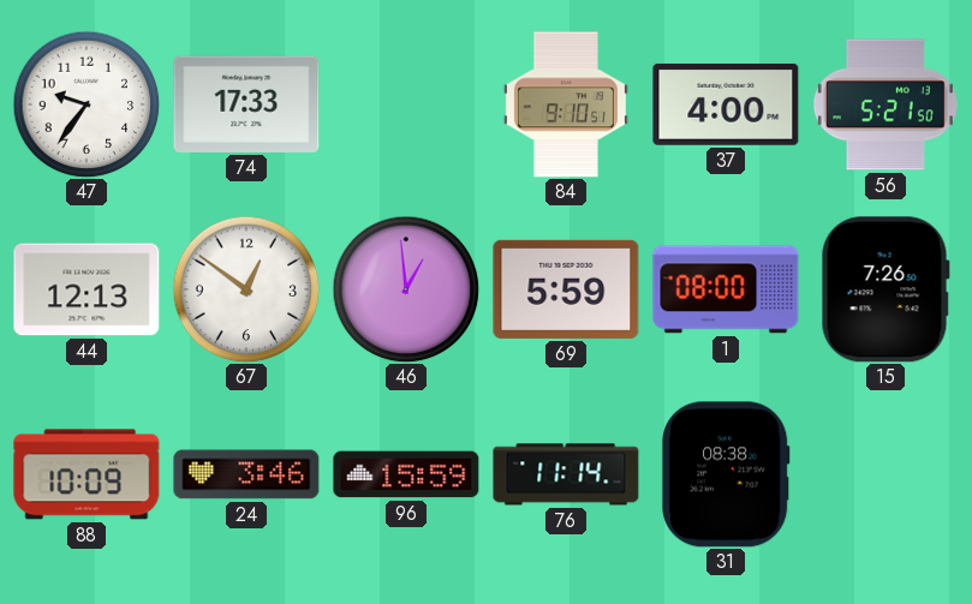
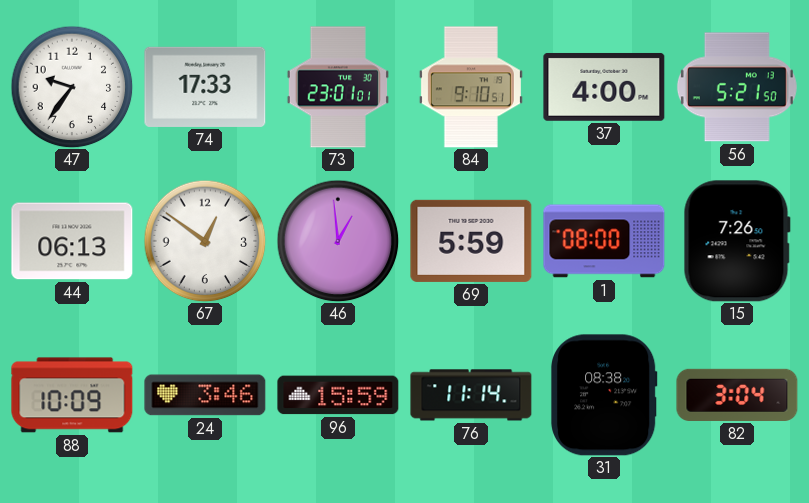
73: none -> 23:01 (338, 87)
44: 12:13 -> 06:13 (72, 241)
82: none -> 3:04 (737, 395)
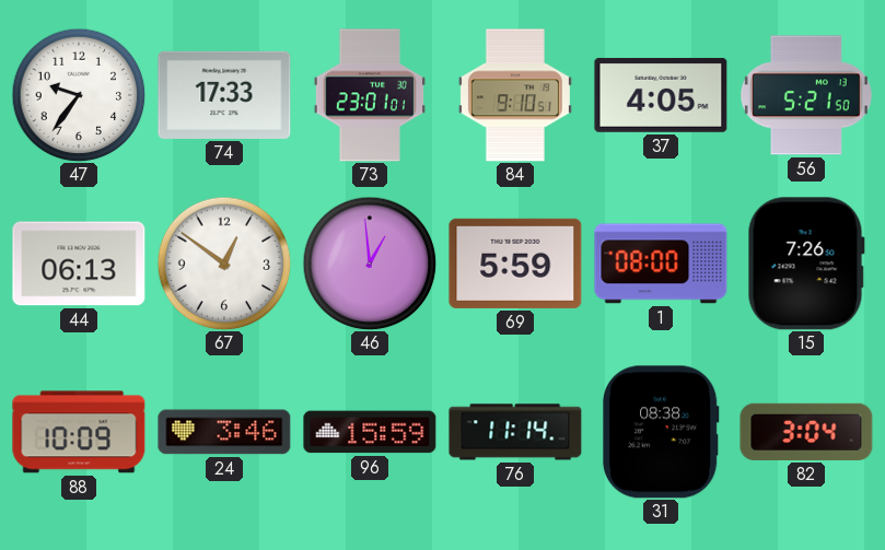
37: 4:00 -> 4:05 (661, 95)
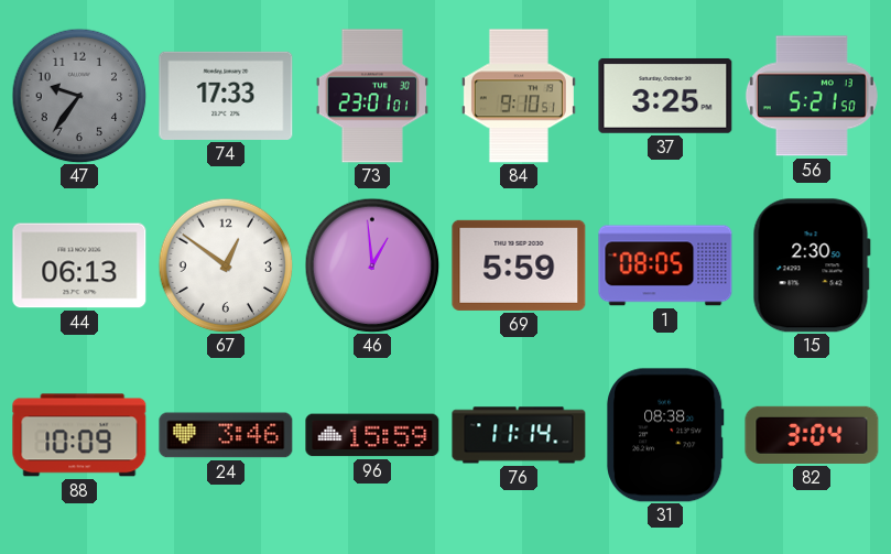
47 dial: white -> grey (79, 96)
37: 4:05 -> 3:25 (665, 96)
1: 08:00 -> 08:05 (665, 265)
15: 7:26 -> 2:30 (812, 265)
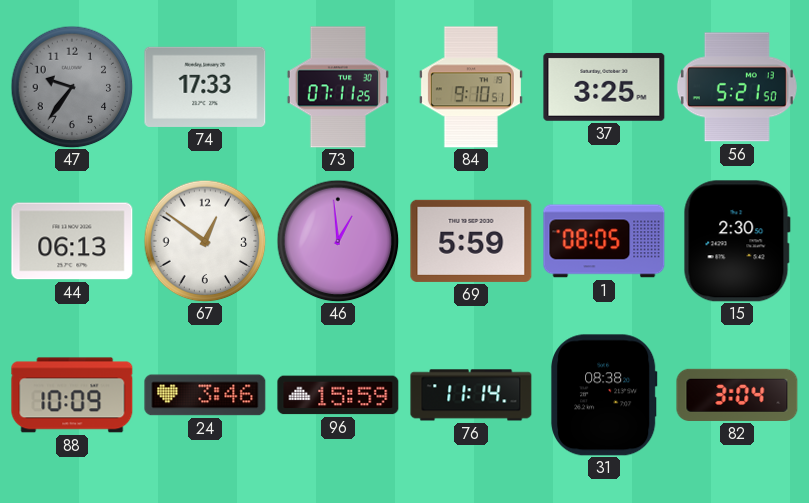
73: 23:01 -> 07:11 (338, 87)
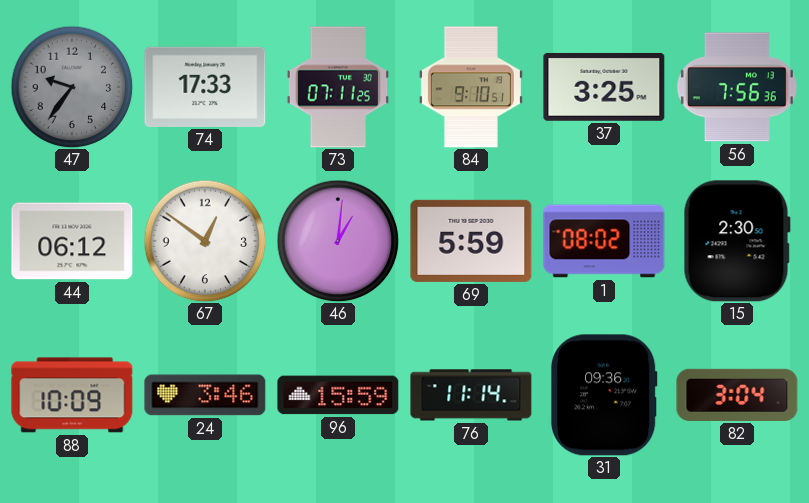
56: 5:21 -> 7:56 (737, 87)
44: 06:13 -> 06:12 (72, 241)
46: 12:59 -> 1:01 (338, 241)
1: 08:05 -> 08:02 (604, 241)
31: 08:38 -> 09:36 (604, 395)
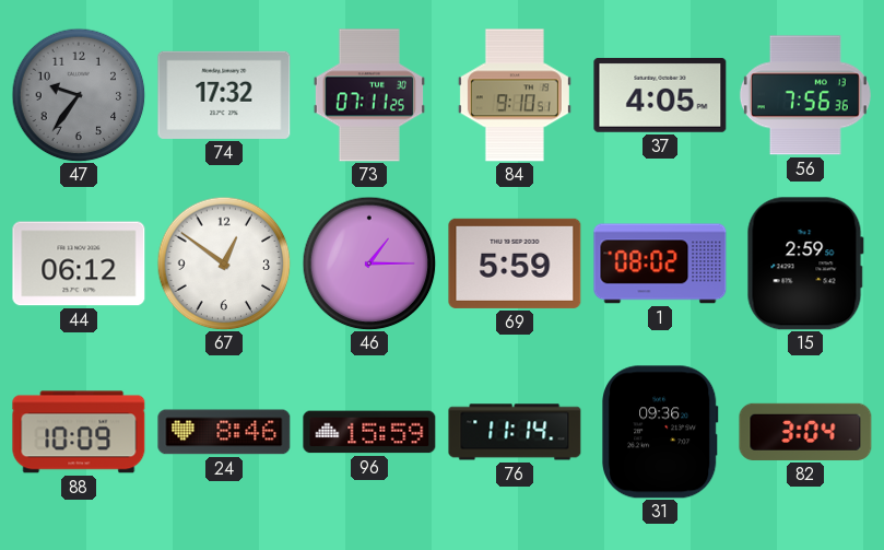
74: 17:33 -> 17:32 (224, 95)
37: 3:25 -> 4:05 (660, 95)
46: 1:01 -> 1:15 (369, 264)
15: 2:30 -> 2:59 (805, 264)
24: 3:46 -> 8:46 (224, 432)
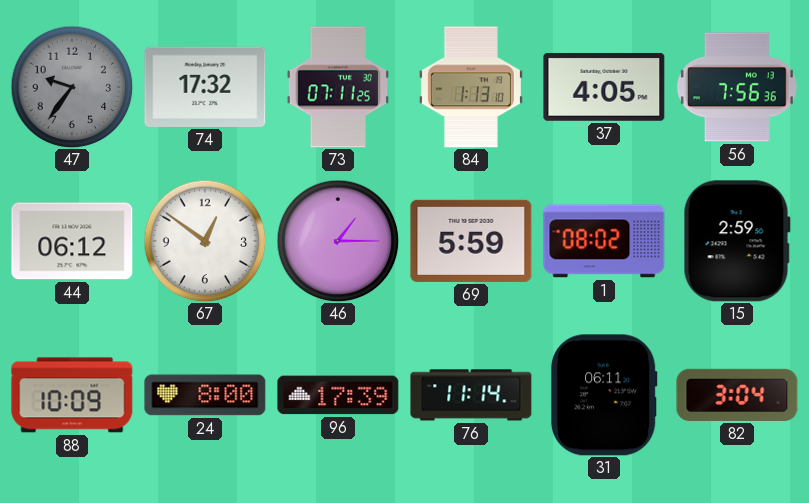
84: 9:10 -> 1:13 (471, 87)
24: 8:46 -> 8:00 (205, 395)
96: 15:59 -> 17:39 (338, 395)
31: 09:36 -> 06:11 (604, 395)
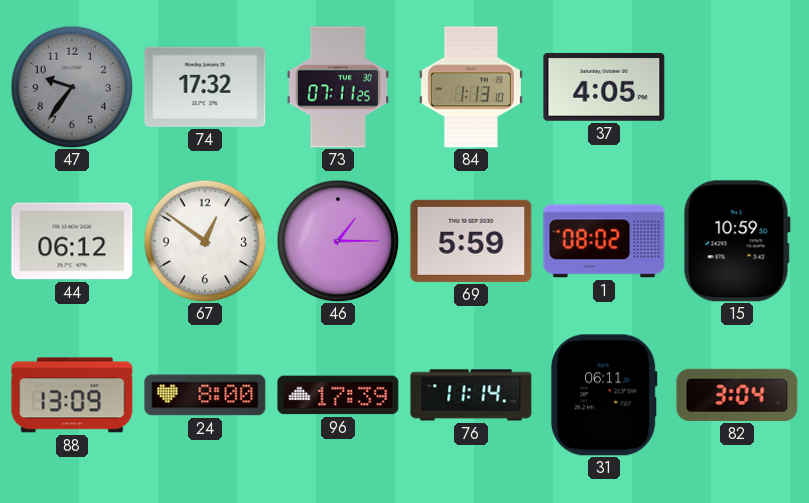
56: 7:56 -> none (737, 87)
15: 2:59 -> 10:59 (737, 241)
88: 10:09 -> 13:09 (72, 395)
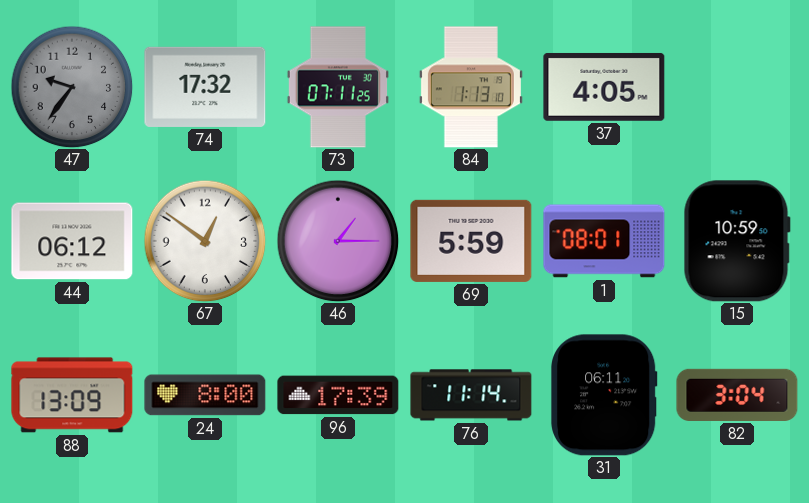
1: 08:02 -> 08:01 (604, 241)
